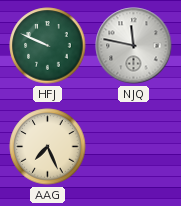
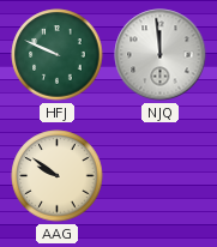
NJQ: 11:47 -> 11:59 (161, 55)
AAG: 7:26 -> 9:51 (58, 176)
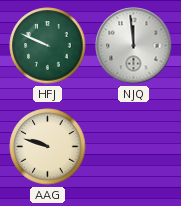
AAG: 9:51 -> 9:48 (48, 147)
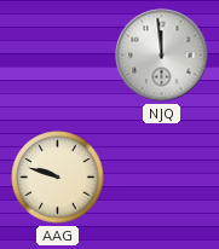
HFJ: 9:49 -> none (48, 46)
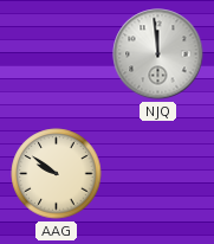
AAG: 9:48 -> 9:51 (57, 174)
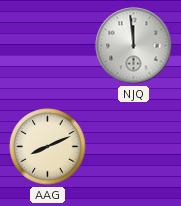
AAG: 9:51 -> 8:11 (48, 147)
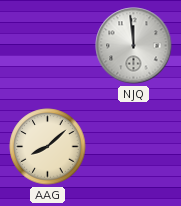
AAG: 8:11 -> 8:08 (48, 147)
